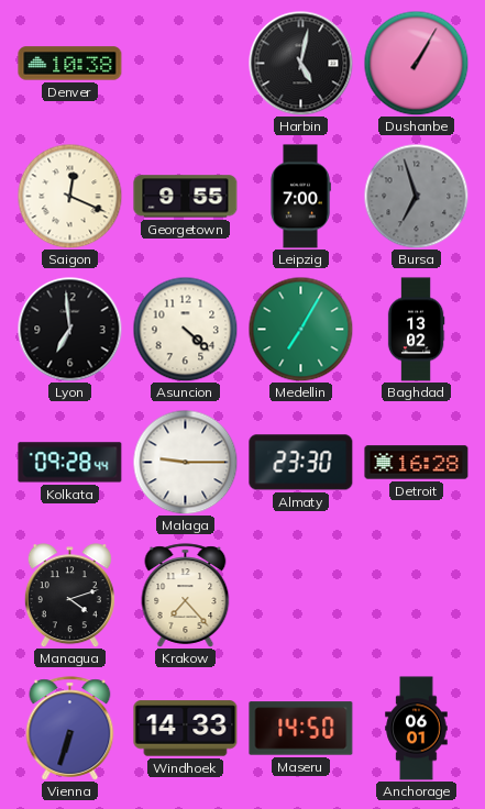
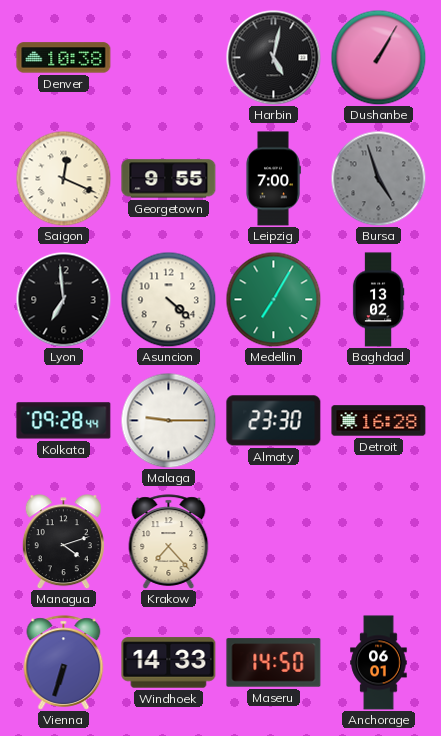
Bursa: 6:57 -> 4:57 (378, 178)
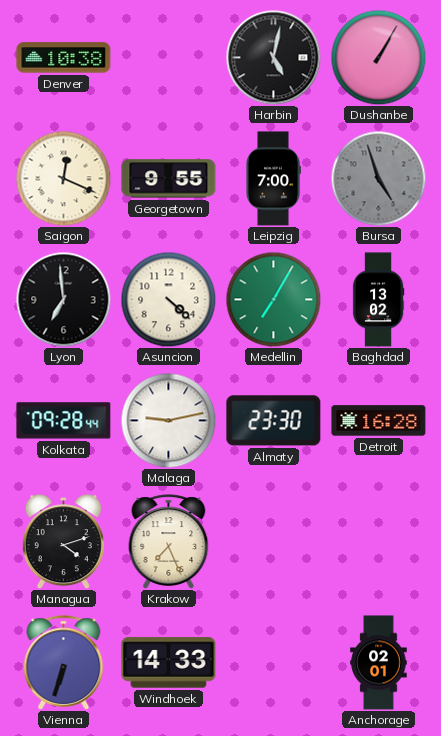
Malaga: 9:15 -> 9:13 (168, 420)
Krakow: 7:23 -> 7:26 (169, 542)
Maseru: 14:50 -> none (274, 663)
Anchorage: 06:01 -> 02:01 (379, 663)
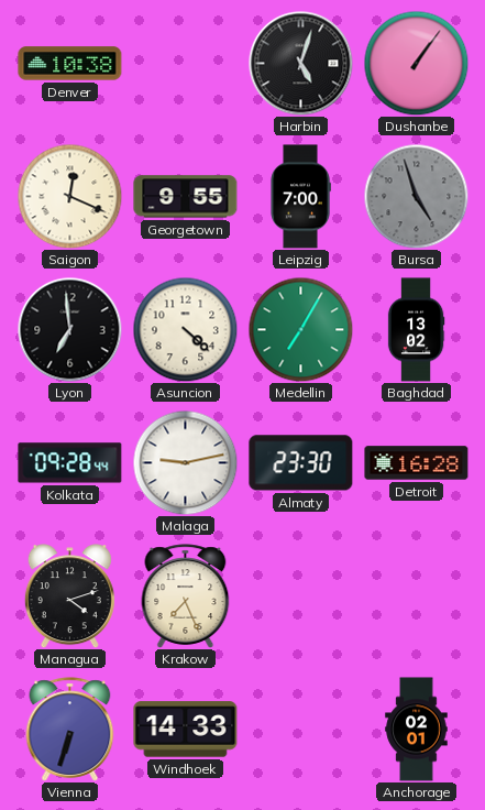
Harbin: 5:02 -> 5:03 (300, 63)
Dushanbe: 1:05 -> 1:06 (416, 63)
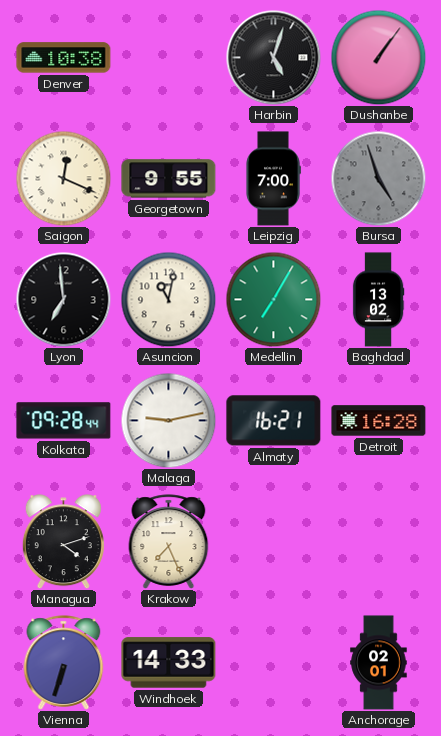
Asuncion: 4:22 -> 11:02 (168, 299)
Almaty: 23:30 -> 16:21 (274, 421)
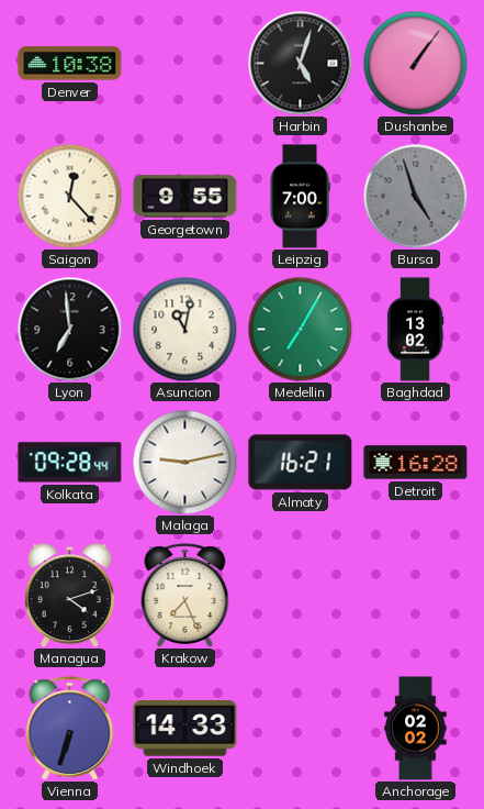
Saigon: 12:19 -> 12:23 (69, 196)
Anchorage: 02:01 -> 02:02 (416, 729)
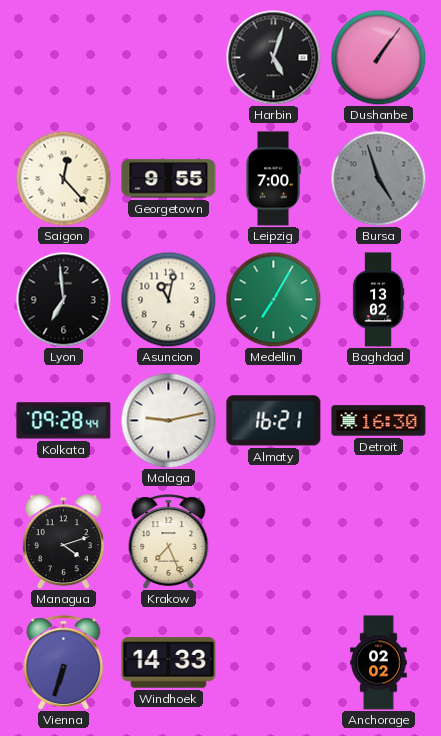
Denver: 10:38 -> none (70, 64)
Detroit: 16:28 -> 16:30 (379, 421)
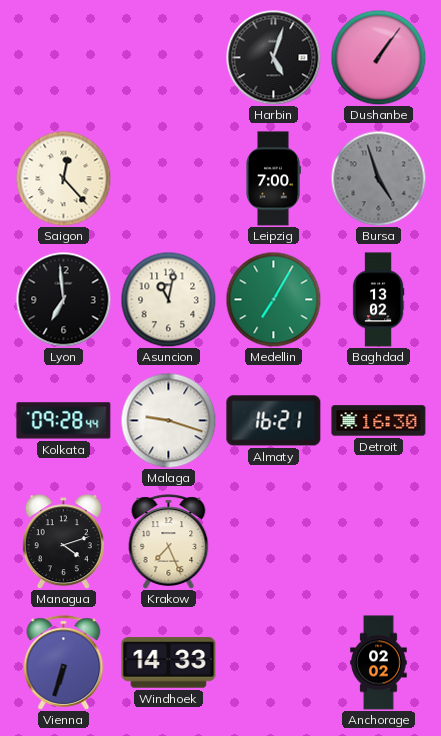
Georgetown: 9:55 -> none (169, 179)
Malaga: 9:13 -> 9:18 (168, 420)
